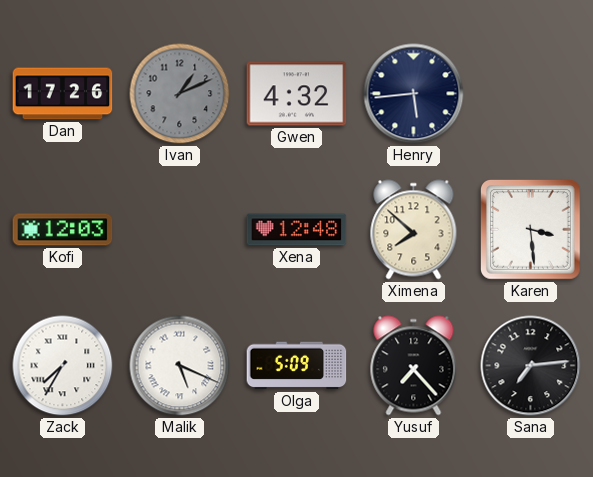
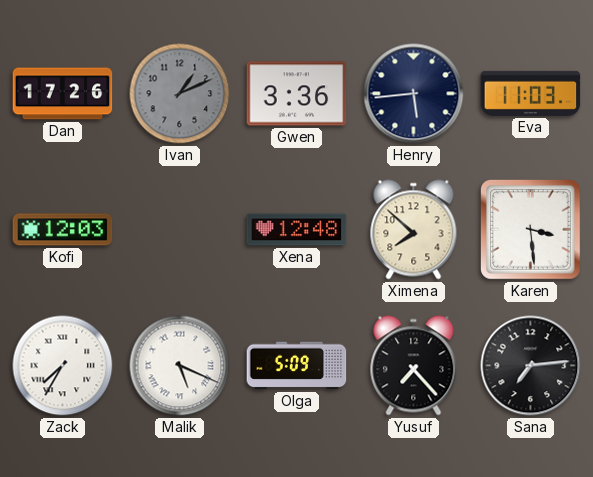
Gwen: 4:32 -> 3:36 (297, 94)
Eva: none -> 11:03 (531, 93)
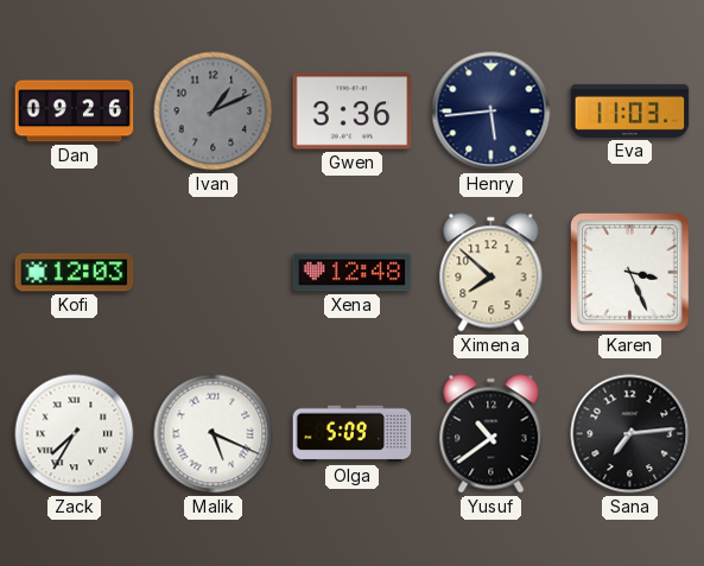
Dan: 17:26 -> 09:26 (75, 112)
Karen: 3:29 -> 3:26 (630, 273)
Yusuf: 7:23 -> 10:39 (491, 434)
